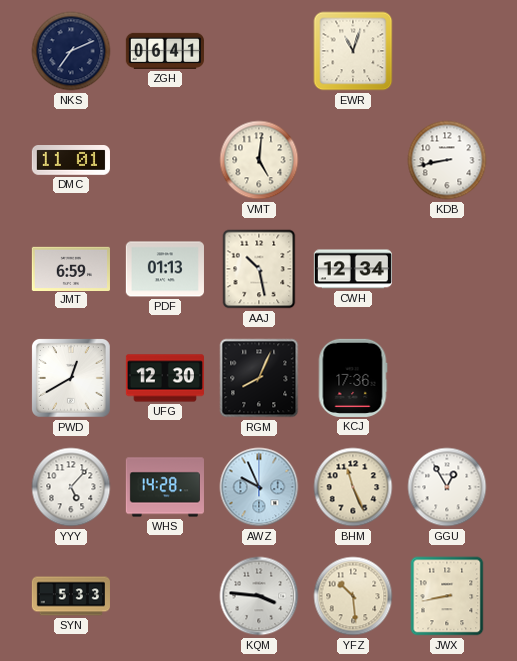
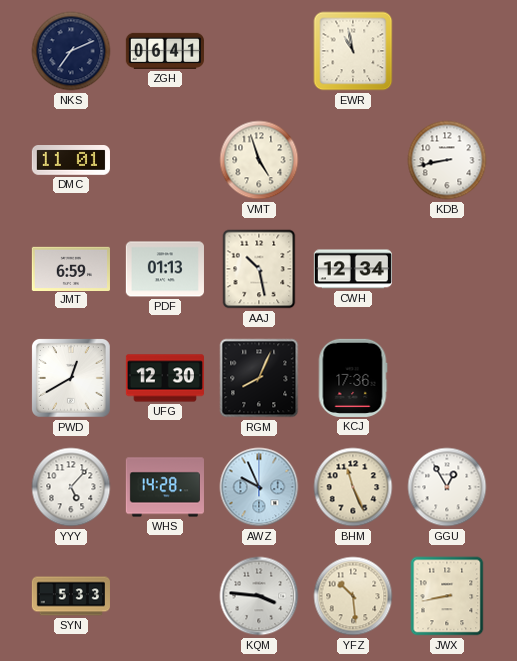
EWR: 11:03 -> 10:58 (353, 51)
VMT: 5:01 -> 4:57 (259, 160)
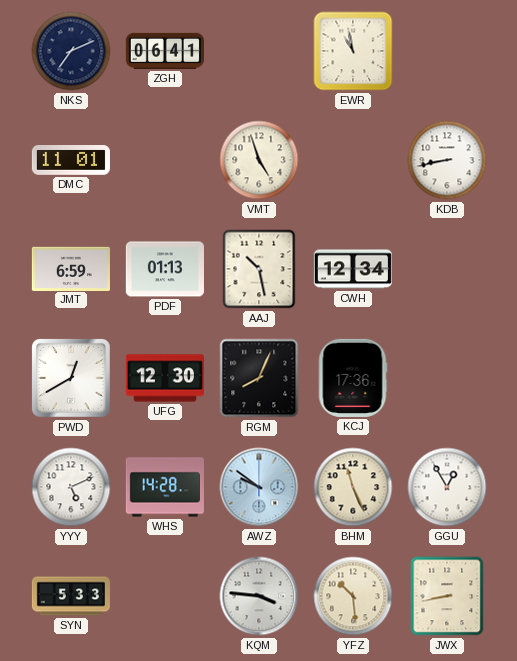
YYY: 5:07 -> 5:11 (71, 487)
AWZ: 9:56 -> 9:51 (259, 487)
